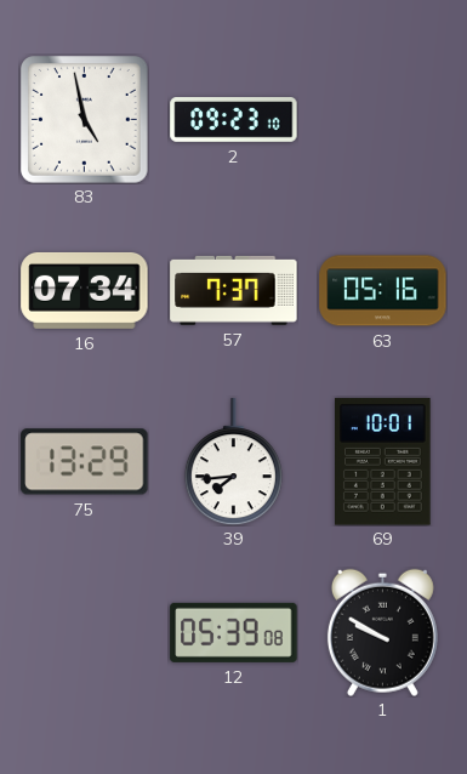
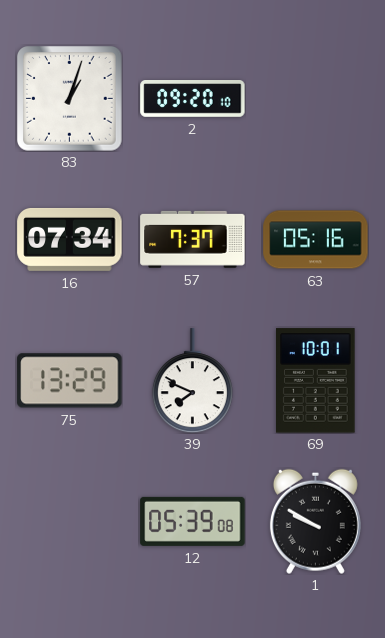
83: 4:58 -> 1:03 (70, 99)
2: 09:23 -> 09:20 (193, 99)
39: 7:44 -> 7:49 (192, 381)
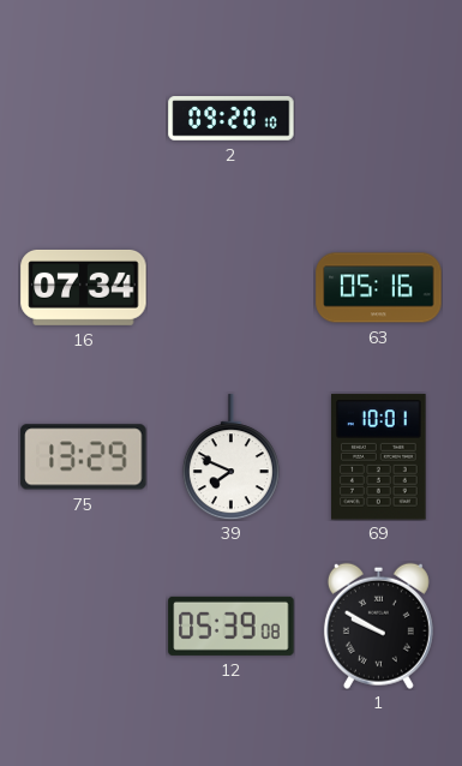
83: 1:03 -> none (70, 99)
57: 7:37 -> none (193, 239)
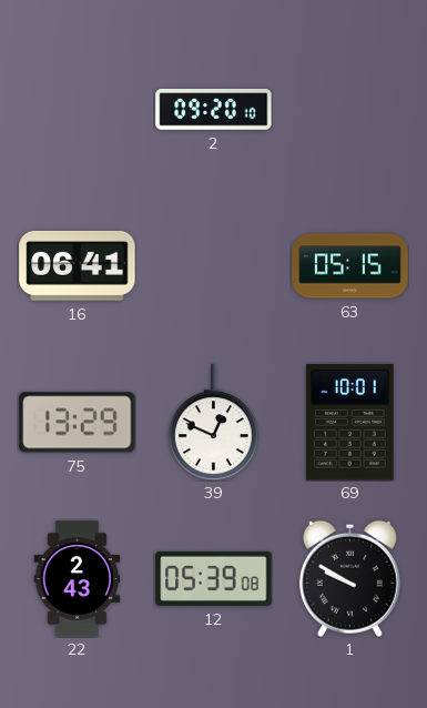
16: 07:34 -> 06:41 (78, 265)
63: 05:16 -> 05:15 (350, 266)
39: 7:49 -> 12:49 (213, 423)
22: none -> 2:43 (78, 579)
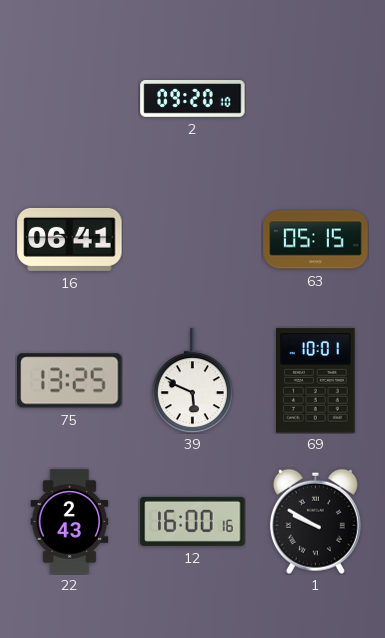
75: 13:29 -> 13:25 (70, 381)
39: 12:49 -> 5:49 (192, 381)
12: 05:39 -> 16:00 (193, 521)
